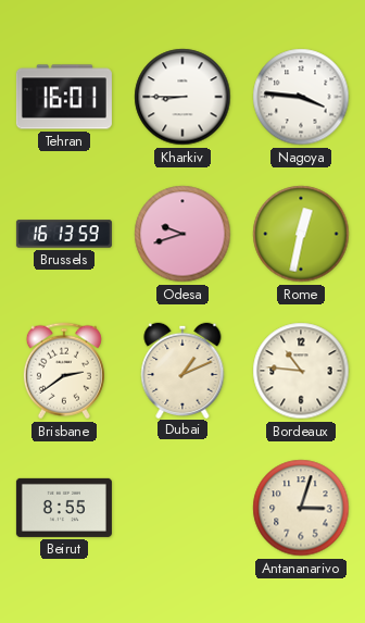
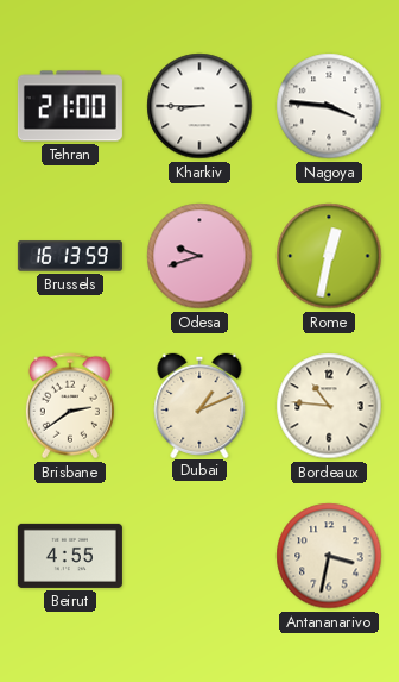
Tehran: 16:01 -> 21:00 (70, 106)
Beirut: 8:55 -> 4:55 (70, 556)
Antananarivo: 3:03 -> 3:32 (329, 556)
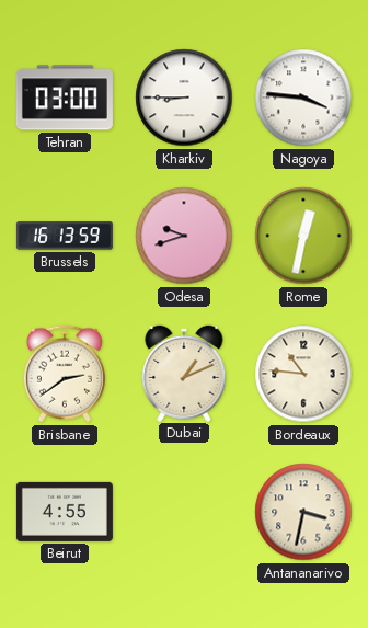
Tehran: 21:00 -> 03:00 (65, 98)
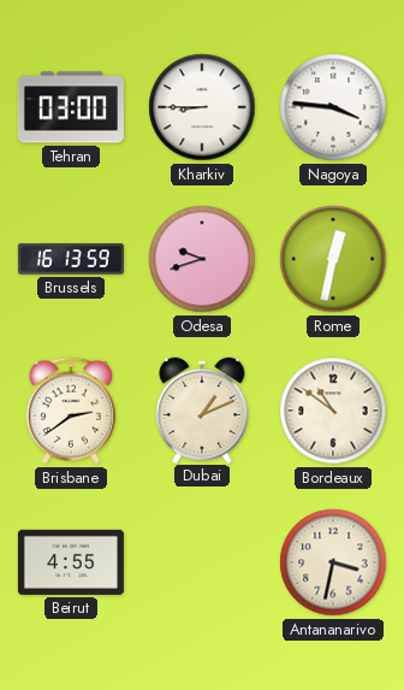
Bordeaux: 10:46 -> 10:51 (333, 411)
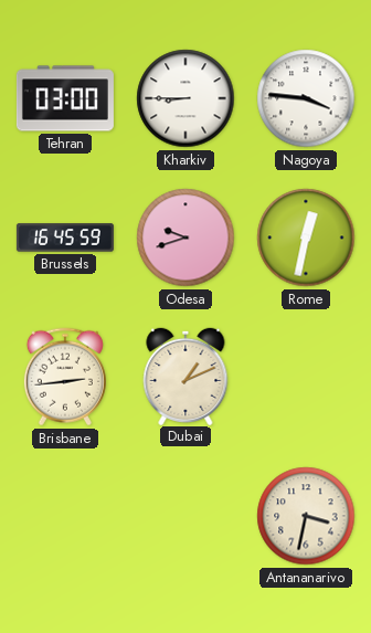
Brussels: 16:13 -> 16:45 (65, 238)
Brisbane: 2:39 -> 2:44 (65, 377)
Bordeaux: 10:51 -> none (333, 411)
Beirut: 4:55 -> none (71, 562)
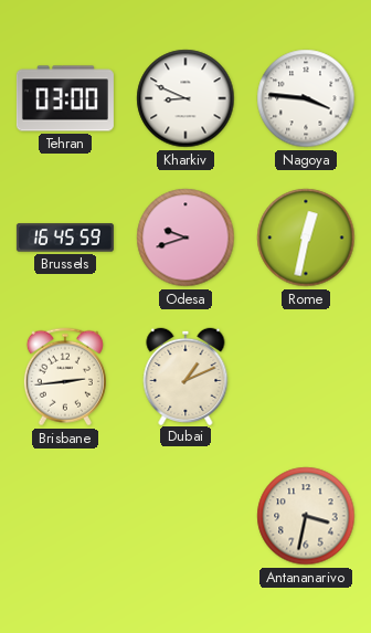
Kharkiv: 8:45 -> 8:49 (185, 98)
